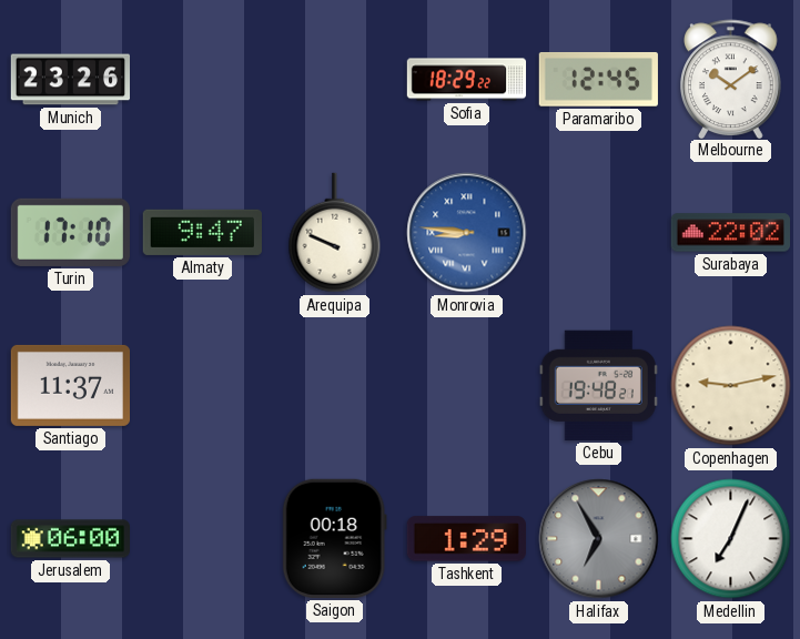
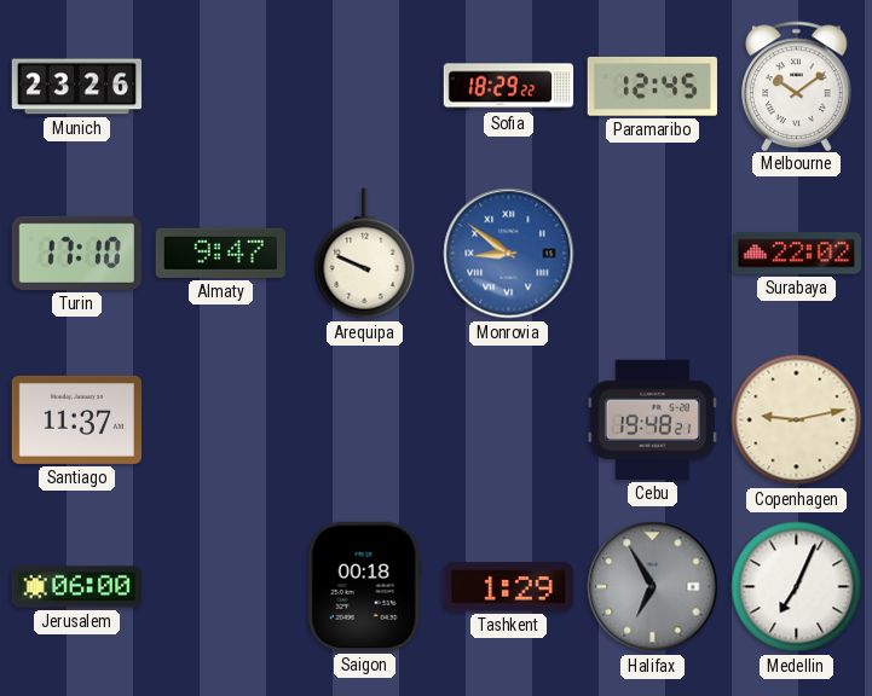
Monrovia: 8:46 -> 8:51 (509, 254)
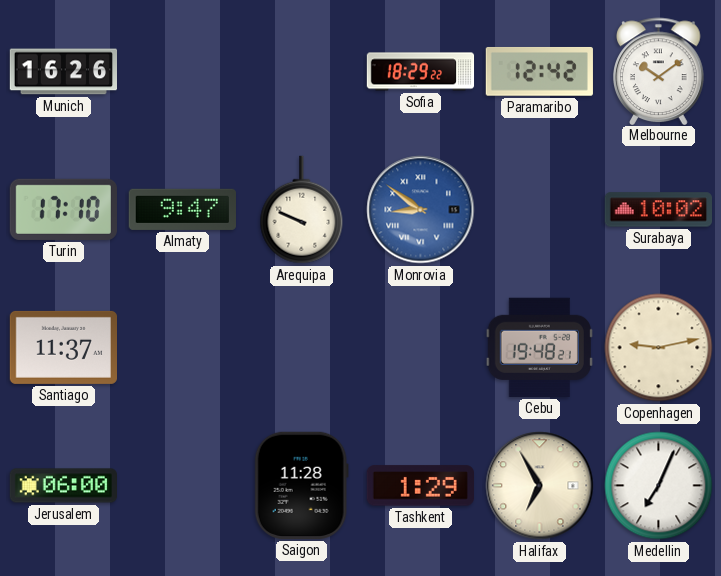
Munich: 23:26 -> 16:26 (63, 72)
Paramaribo: 12:45 -> 12:42 (539, 72)
Surabaya: 22:02 -> 10:02 (658, 210)
Saigon: 00:18 -> 11:28 (301, 485)
Halifax dial: grey -> cream (540, 486)
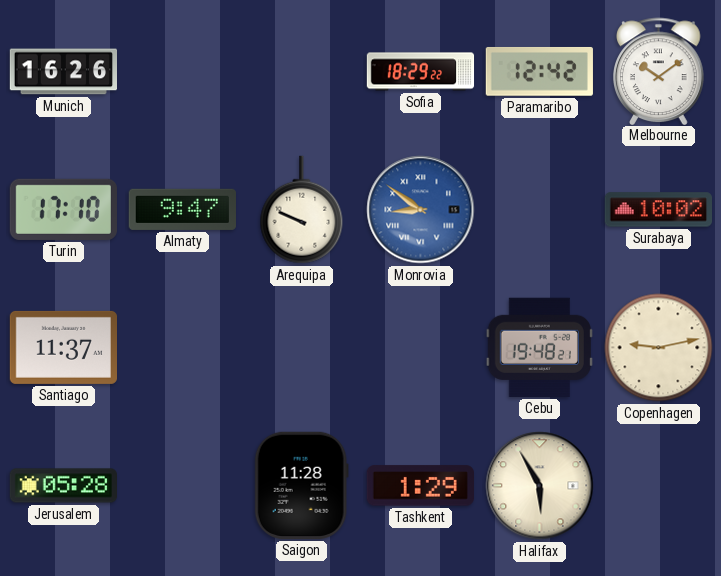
Jerusalem: 06:00 -> 05:28 (63, 486)
Halifax: 6:55 -> 5:55 (540, 486)
Medellin: 7:04 -> none (659, 486)
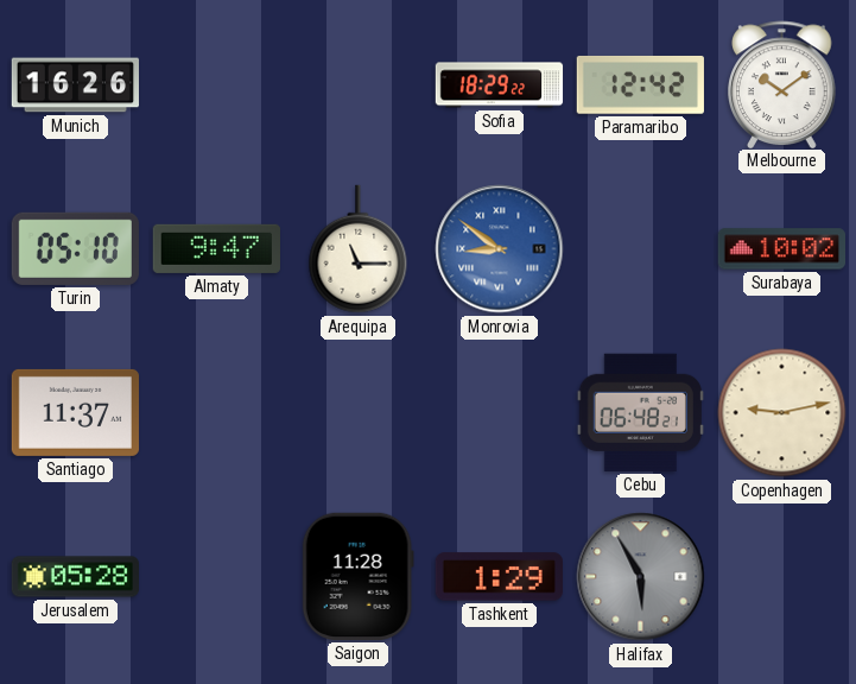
Turin: 17:10 -> 05:10 (75, 248)
Arequipa: 9:49 -> 11:15 (359, 249)
Cebu: 19:48 -> 06:48 (640, 412)
Halifax dial: cream -> grey (641, 577)
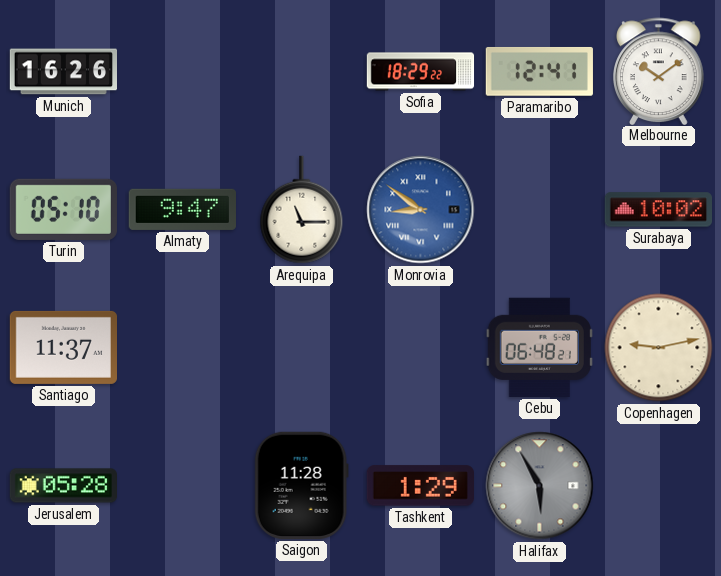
Paramaribo: 12:42 -> 12:41 (539, 72)
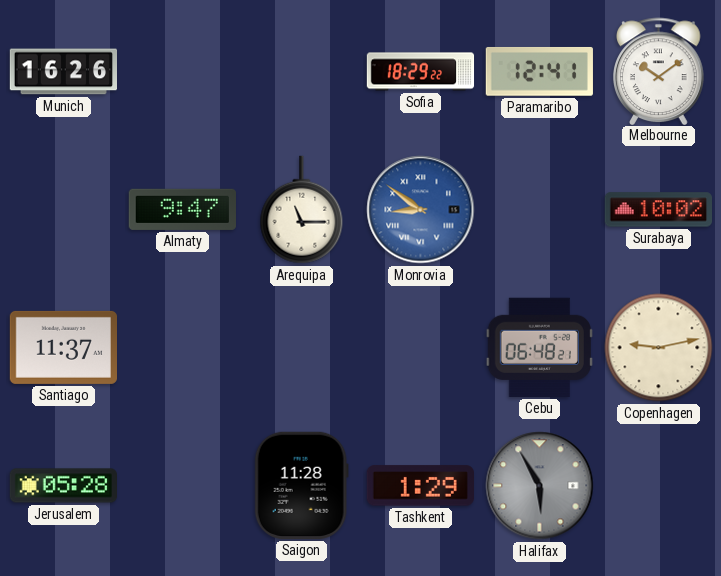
Turin: 05:10 -> none (63, 209)
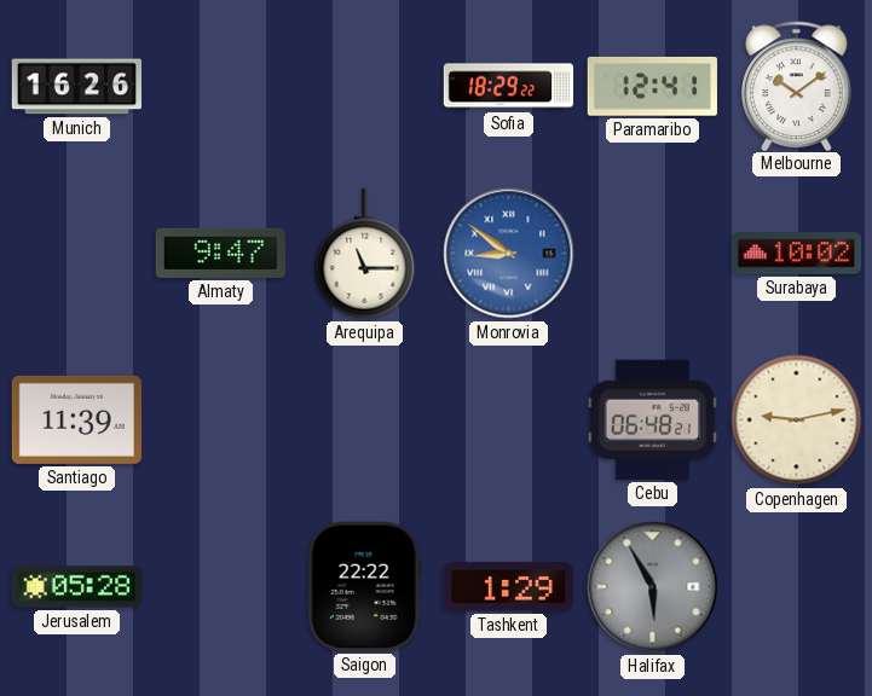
Santiago: 11:37 -> 11:39 (76, 419)
Saigon: 11:28 -> 22:22 (364, 586)
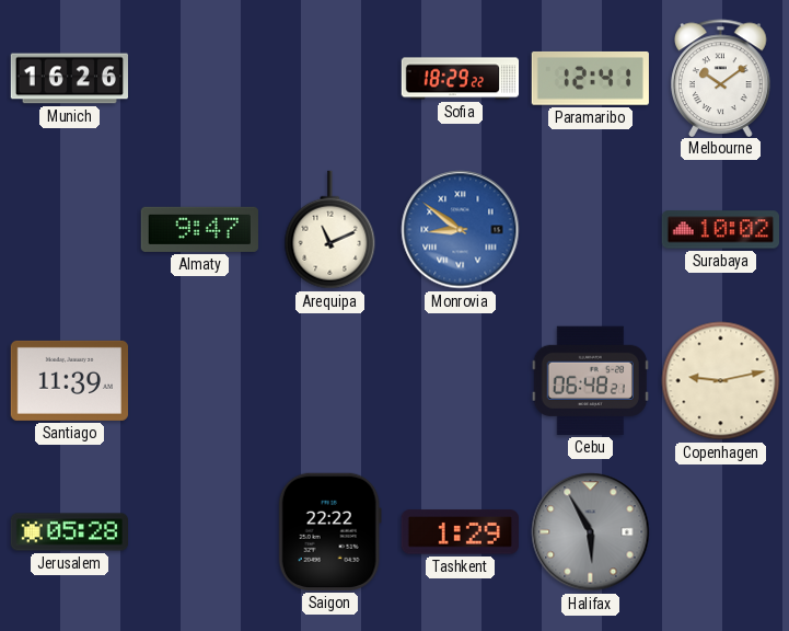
Arequipa: 11:15 -> 11:11 (330, 230)
